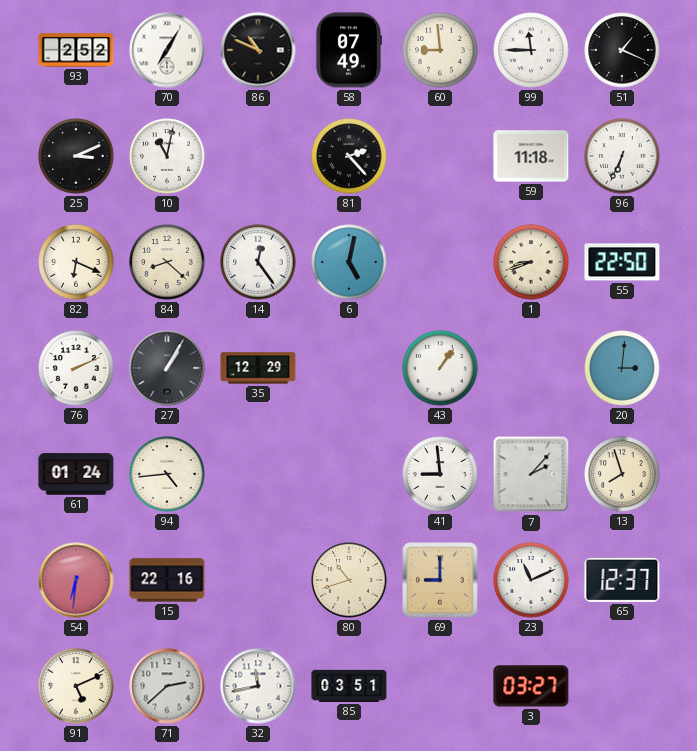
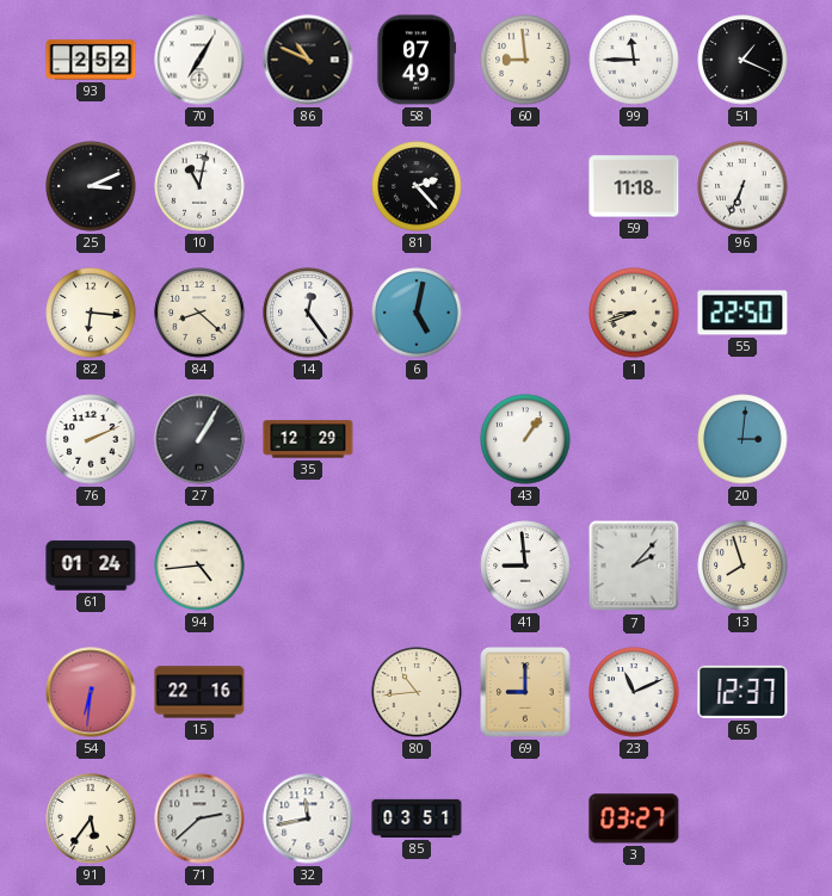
82: 6:19 -> 6:16 (91, 313)
80: 10:42 -> 10:44 (417, 692)
91: 5:11 -> 5:36 (91, 818)
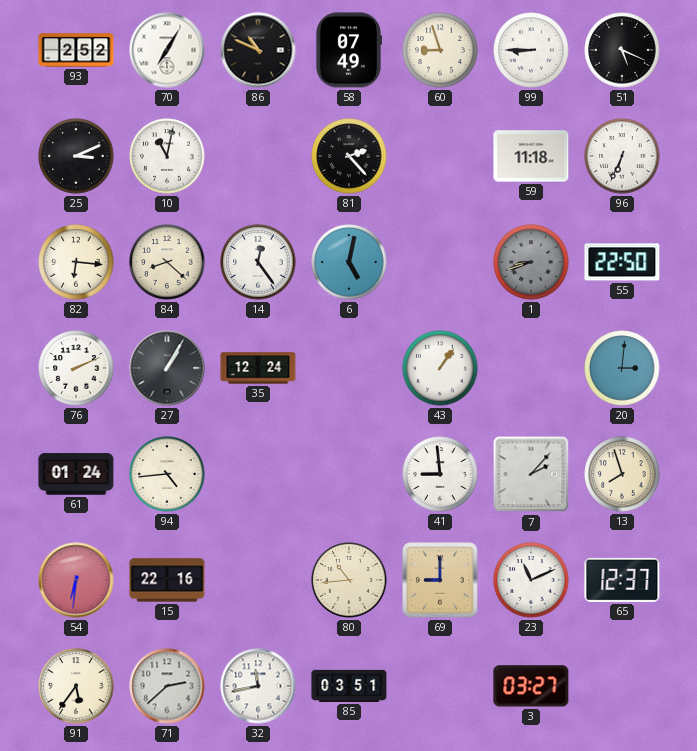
60: 8:59 -> 8:57 (440, 50)
99: 11:45 -> 8:45 (531, 50)
51: 1:19 -> 5:19 (622, 50)
1 dial: cream -> grey (531, 262)
35: 12:29 -> 12:24 (258, 368)
